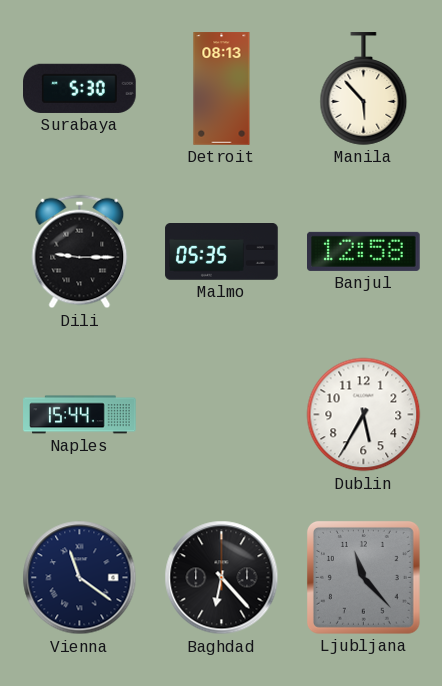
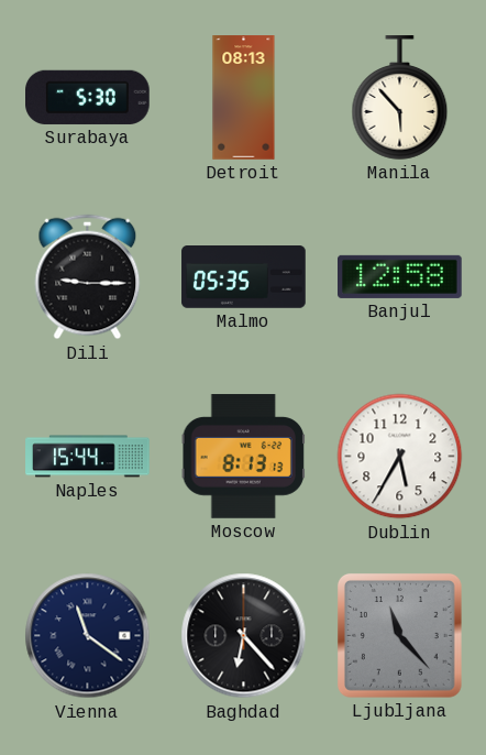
Moscow: none -> 8:13 (243, 457)
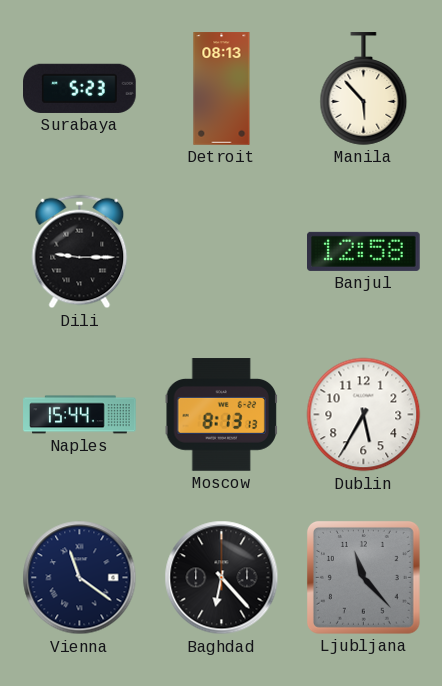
Surabaya: 5:30 -> 5:23 (80, 88)
Malmo: 05:35 -> none (244, 277)
